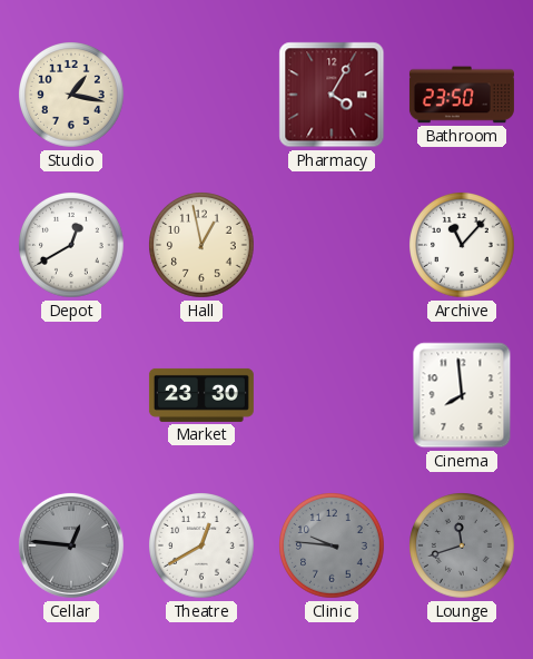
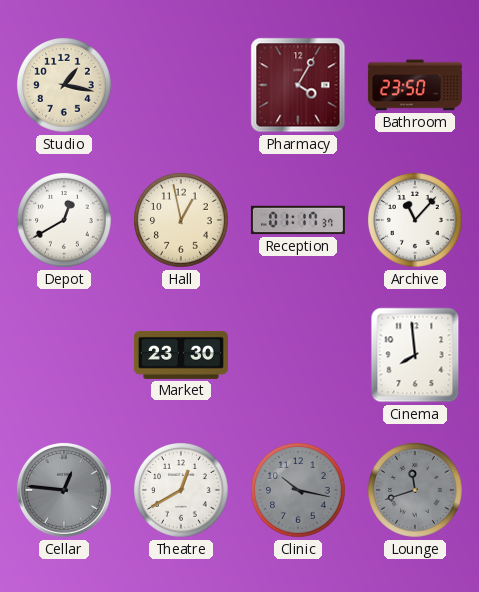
Reception: none -> 01:17 (298, 220)
Clinic: 9:46 -> 10:17 (299, 491)
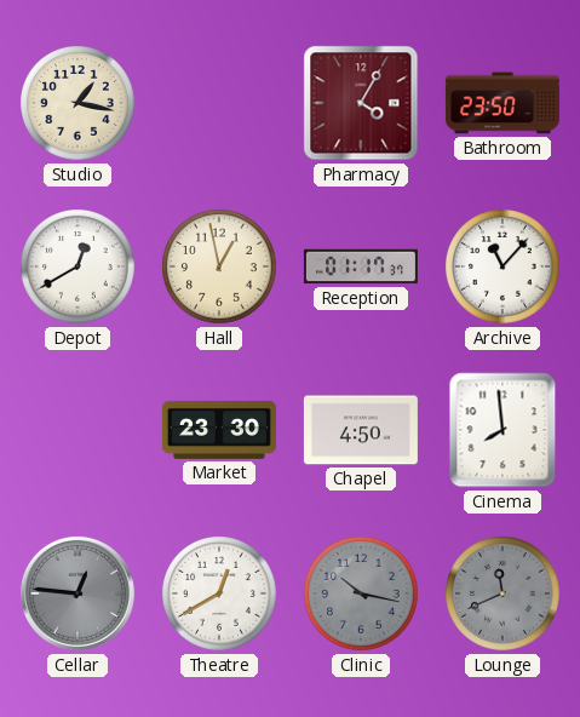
Chapel: none -> 4:50 (361, 430)
Lounge: 11:42 -> 11:41 (504, 595)
